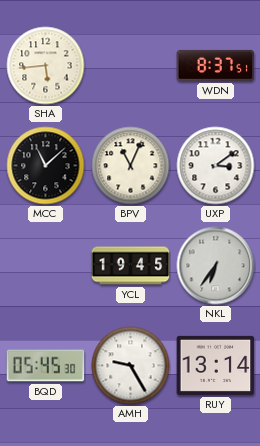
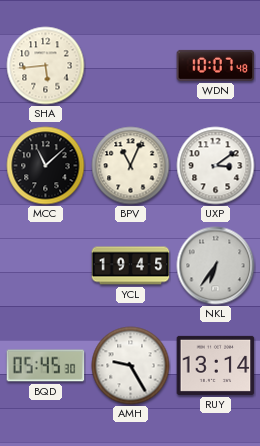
WDN: 8:37 -> 10:07 (216, 65)
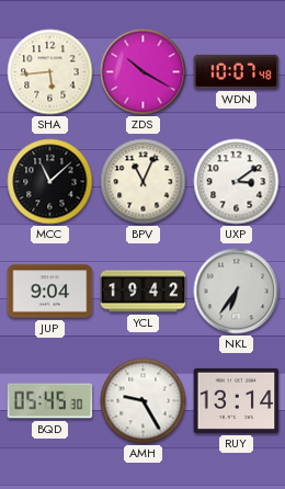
ZDS: none -> 10:20 (144, 72)
JUP: none -> 9:04 (50, 292)
YCL: 19:45 -> 19:42 (144, 292)
